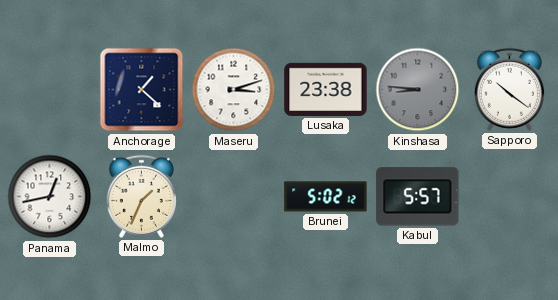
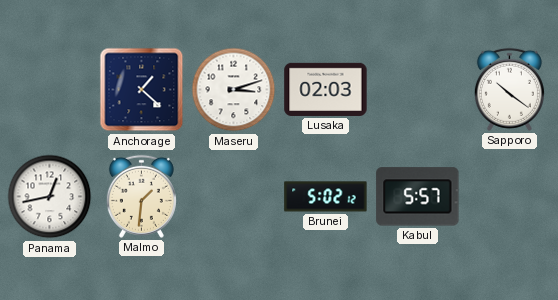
Lusaka: 23:38 -> 02:03 (326, 89)
Kinshasa: 8:46 -> none (418, 90)
Malmo: 1:34 -> 1:31 (141, 196)
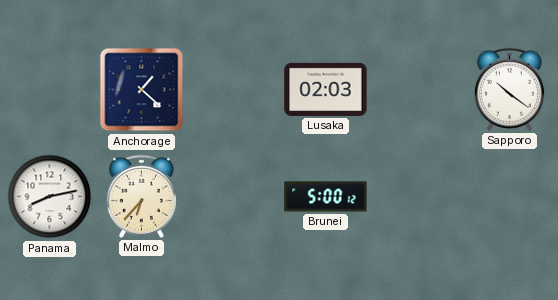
Maseru: 3:12 -> none (234, 90)
Panama: 12:43 -> 8:13 (50, 197)
Malmo: 1:31 -> 6:37 (141, 196)
Brunei: 5:02 -> 5:00 (326, 197)
Kabul: 5:57 -> none (418, 197)
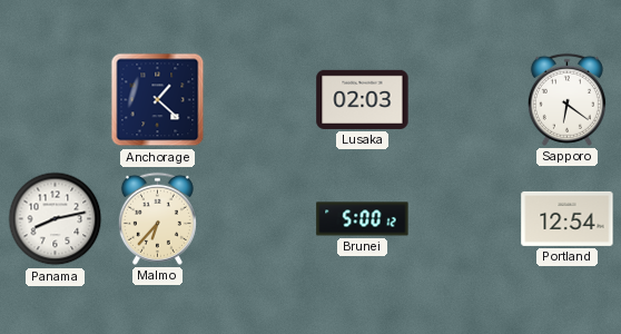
Sapporo: 10:21 -> 6:21 (566, 99)
Portland: none -> 12:54 (568, 218)
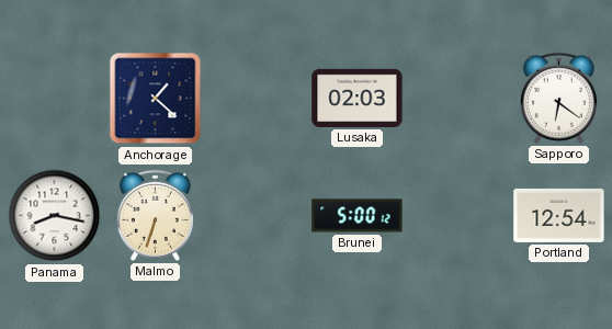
Panama: 8:13 -> 8:17 (55, 216)
Malmo: 6:37 -> 6:33 (155, 215)
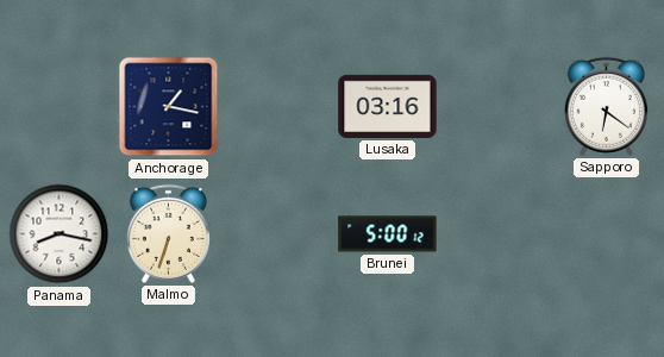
Anchorage: 1:22 -> 1:17 (169, 107)
Lusaka: 02:03 -> 03:16 (388, 106)
Portland: 12:54 -> none (559, 215)
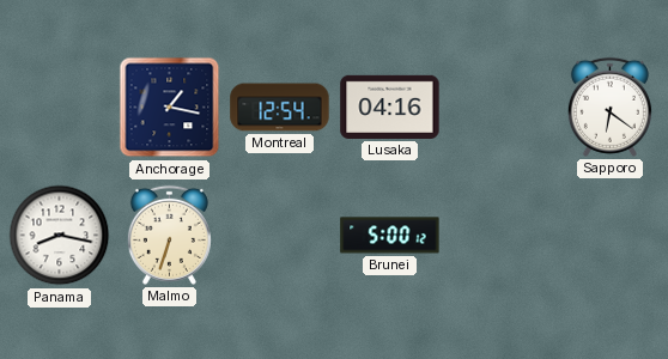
Montreal: none -> 12:54 (280, 108)
Lusaka: 03:16 -> 04:16 (390, 107)
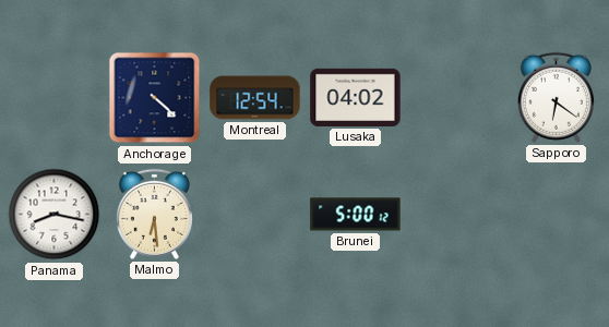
Anchorage: 1:17 -> 4:22 (155, 98)
Lusaka: 04:16 -> 04:02 (356, 97)
Malmo: 6:33 -> 6:29 (154, 214)
